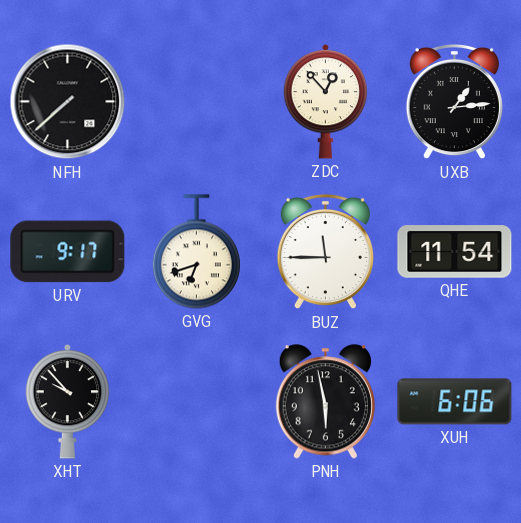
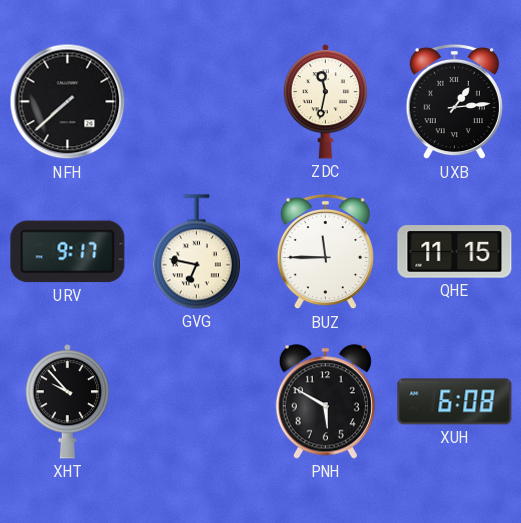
ZDC: 12:53 -> 11:32 (326, 102)
GVG: 6:42 -> 6:47 (196, 252)
QHE: 11:54 -> 11:15 (455, 252)
PNH: 5:58 -> 5:50 (325, 402)
XUH: 6:06 -> 6:08 (455, 402)
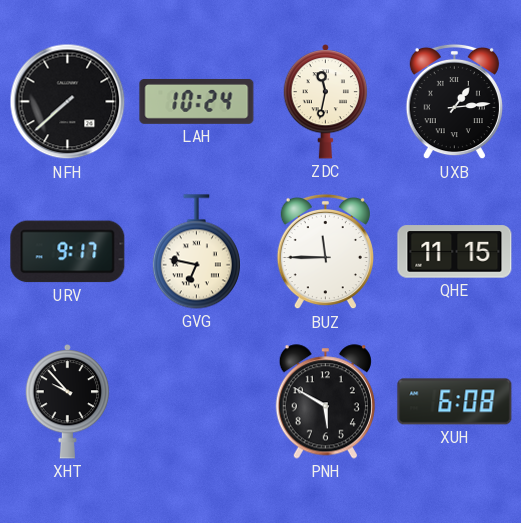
LAH: none -> 10:24 (197, 101)
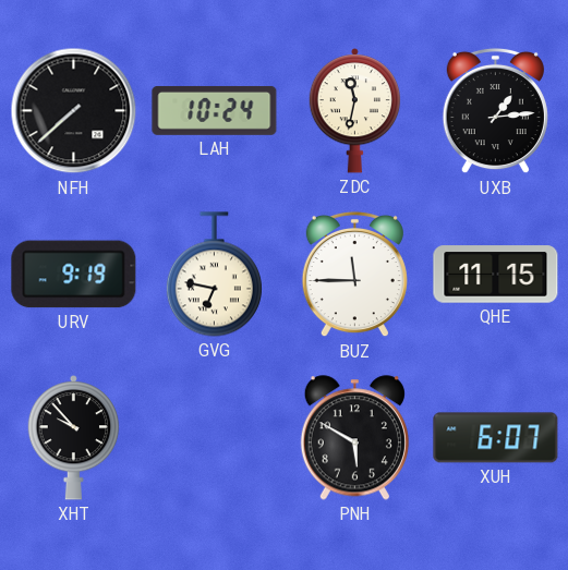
URV: 9:17 -> 9:19 (74, 275)
XUH: 6:08 -> 6:07 (496, 438)
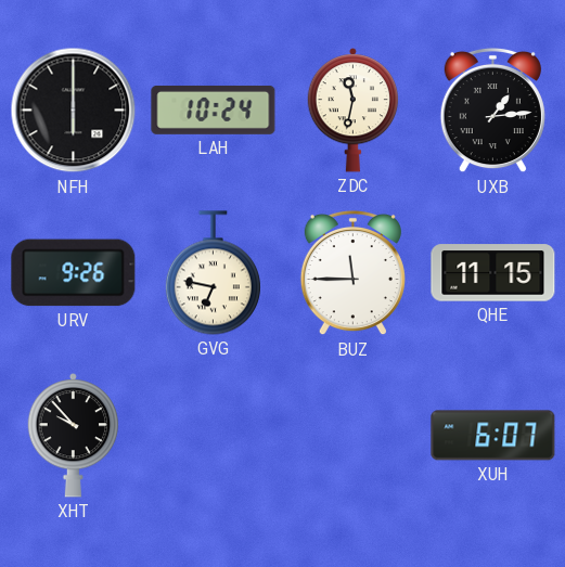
NFH: 7:38 -> 6:00 (74, 111)
URV: 9:19 -> 9:26 (74, 273)
PNH: 5:50 -> none (354, 438)
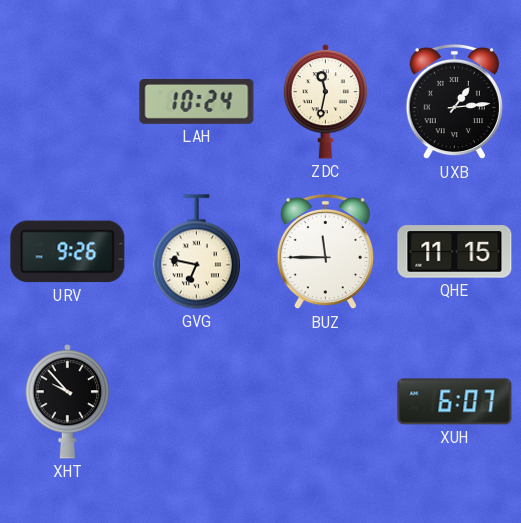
NFH: 6:00 -> none (74, 111)
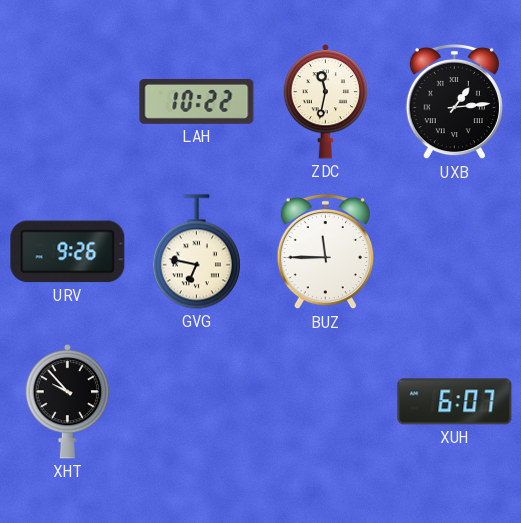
LAH: 10:24 -> 10:22 (197, 101)
QHE: 11:15 -> none (455, 252)
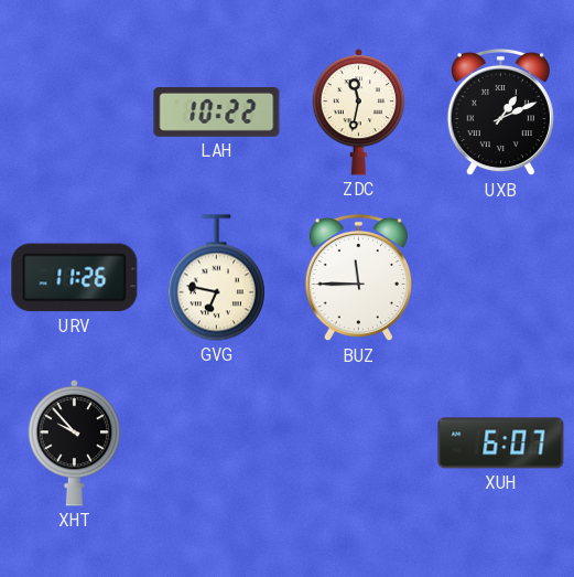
UXB: 1:14 -> 1:11 (500, 113)
URV: 9:26 -> 11:26 (75, 278)
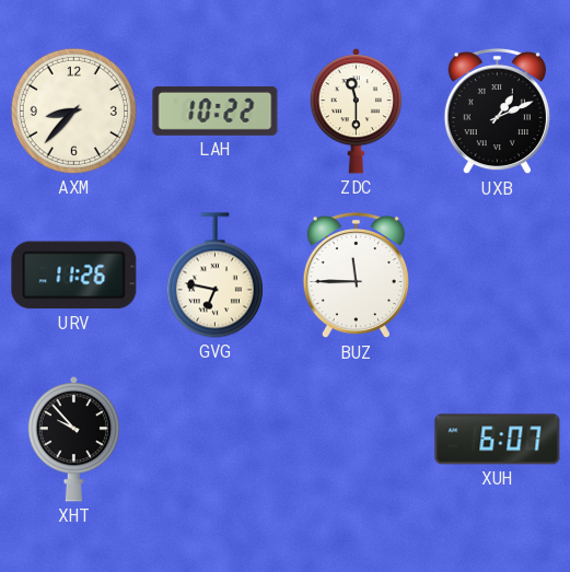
AXM: none -> 8:37 (73, 110)
ZDC: 11:32 -> 11:30 (357, 112)
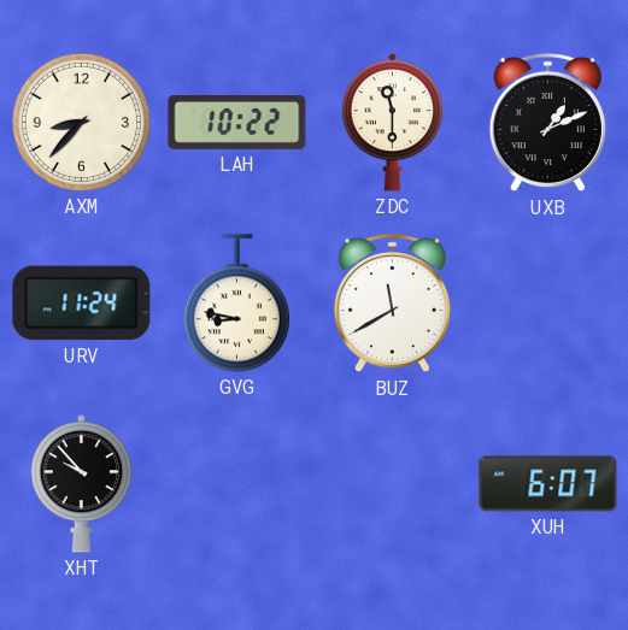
URV: 11:26 -> 11:24 (82, 304)
GVG: 6:47 -> 8:47 (236, 304)
BUZ: 11:45 -> 11:40 (392, 304)
